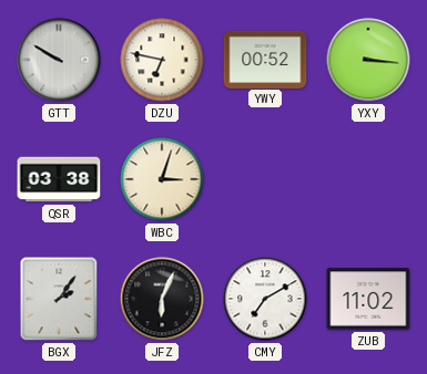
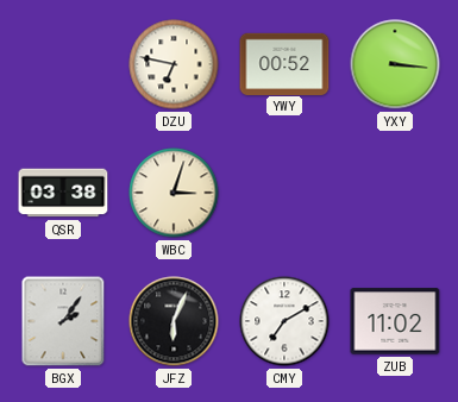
GTT: 9:50 -> none (59, 60)
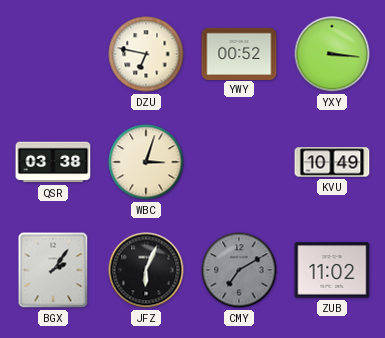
KVU: none -> 10:49 (332, 162)
CMY dial: white -> grey (239, 270)
